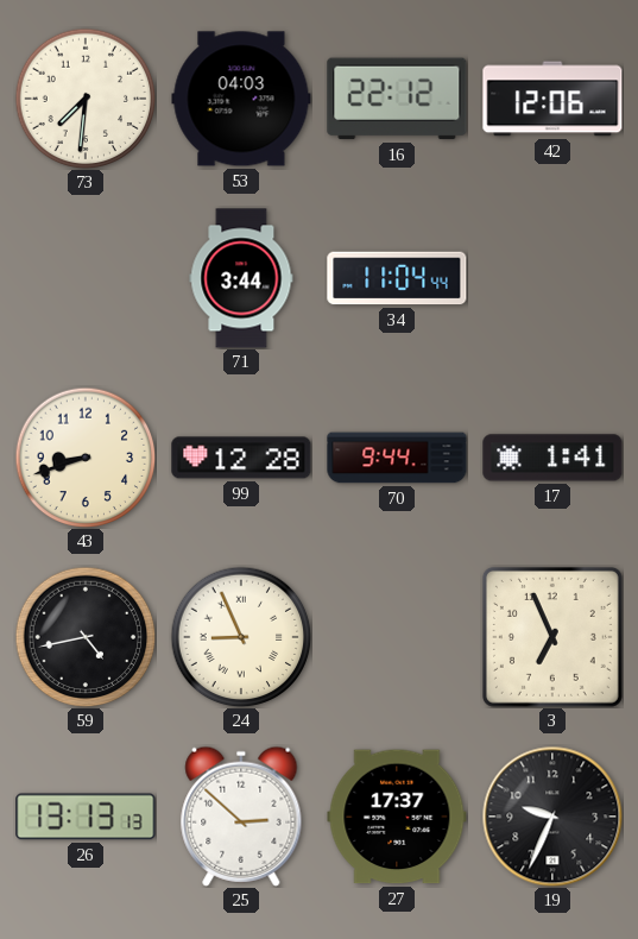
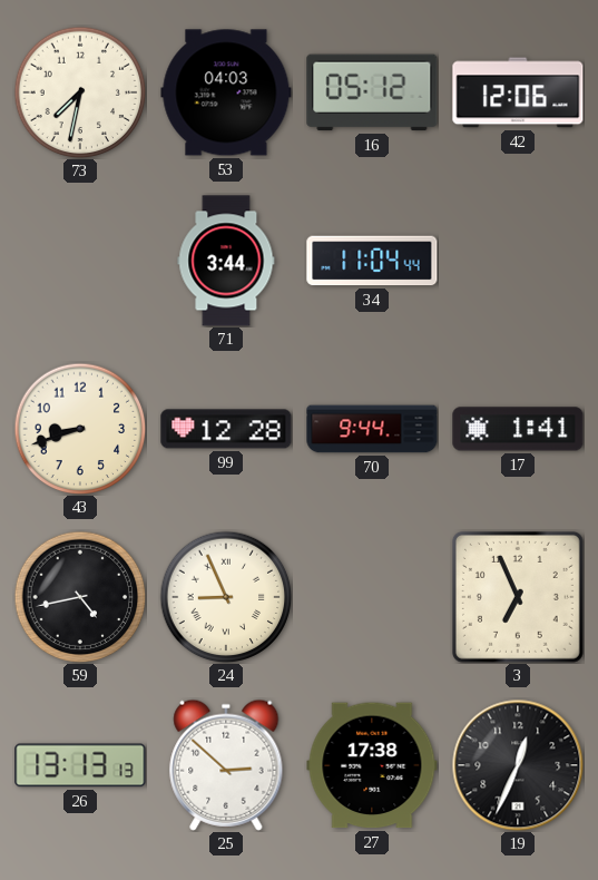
73: 7:31 -> 7:32 (80, 92)
16: 22:12 -> 05:12 (372, 92)
27: 17:37 -> 17:38 (372, 765)
19: 9:34 -> 12:34 (518, 765)
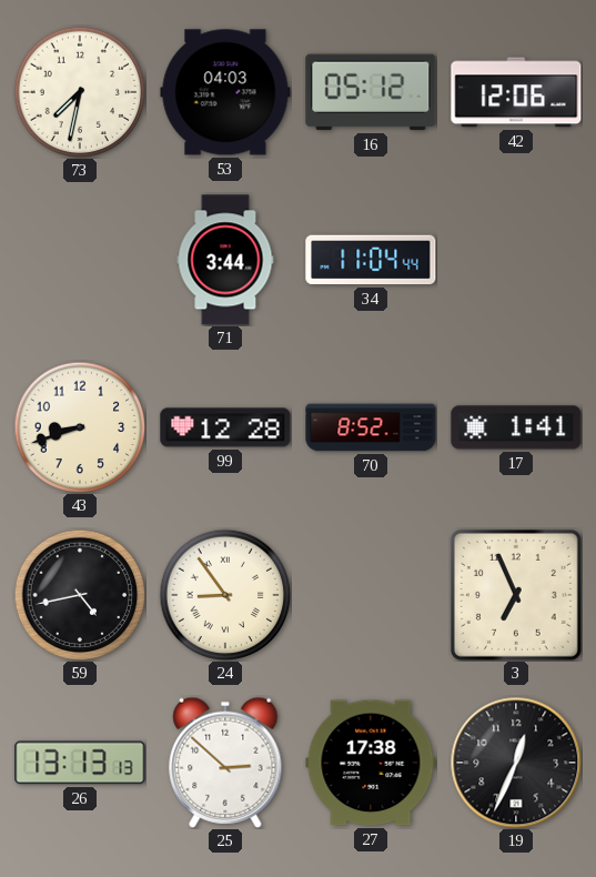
70: 9:44 -> 8:52 (371, 427)
24: 8:56 -> 8:54 (225, 595)
